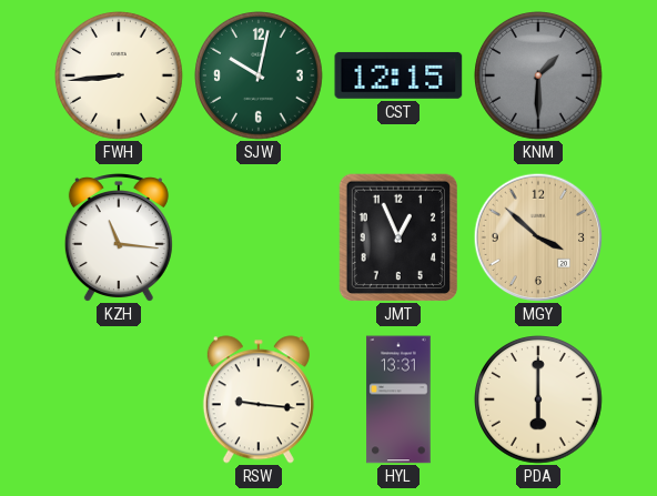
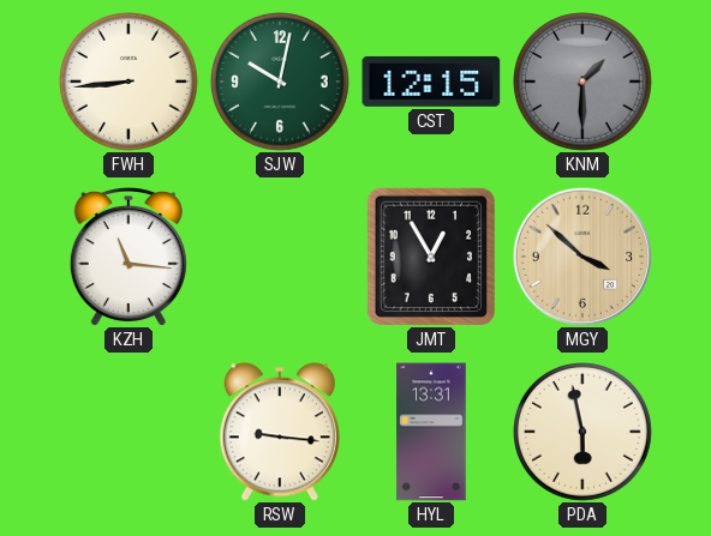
JMT: 12:56 -> 12:55 (431, 257)
PDA: 6:00 -> 5:58 (584, 433)
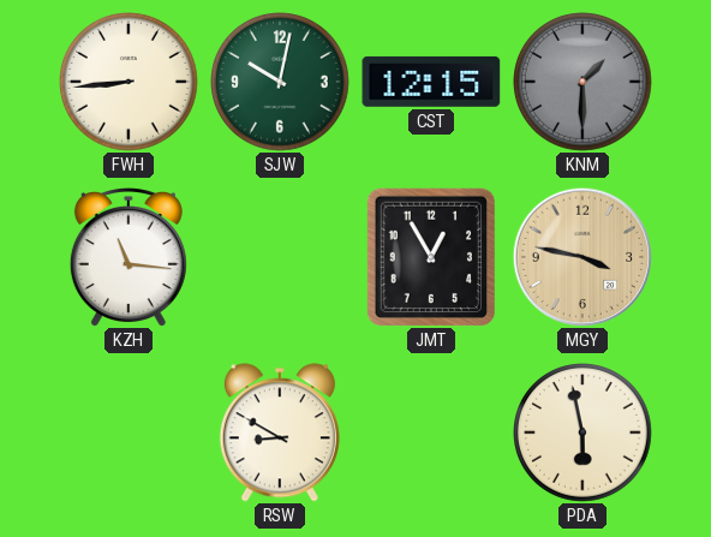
MGY: 3:52 -> 3:47 (582, 257)
RSW: 9:16 -> 8:50 (280, 432)
HYL: 13:31 -> none (431, 432)
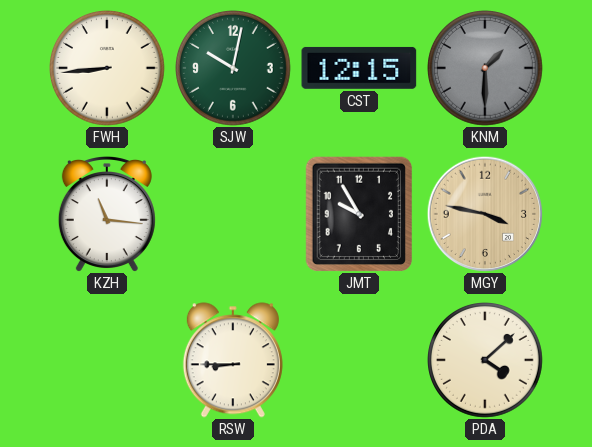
JMT: 12:55 -> 9:55 (359, 214)
RSW: 8:50 -> 8:45 (233, 360)
PDA: 5:58 -> 4:08 (486, 361)
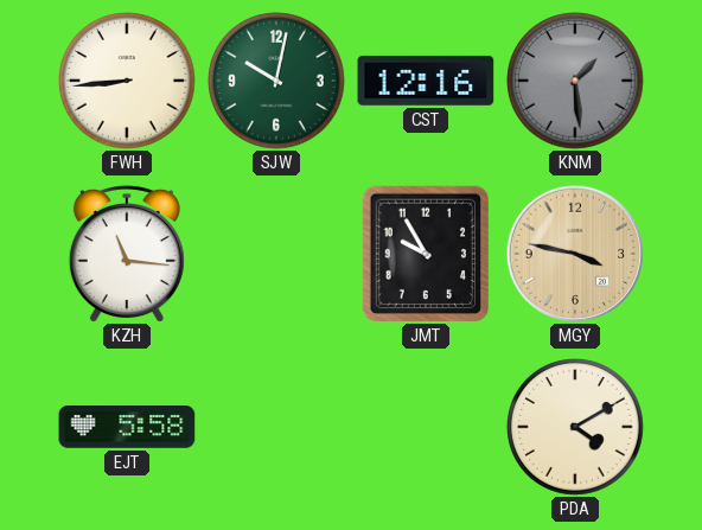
CST: 12:15 -> 12:16 (426, 81)
KNM: 1:30 -> 1:29 (576, 82)
EJT: none -> 5:58 (127, 428)
RSW: 8:45 -> none (233, 360)
PDA: 4:08 -> 4:10 (576, 428)
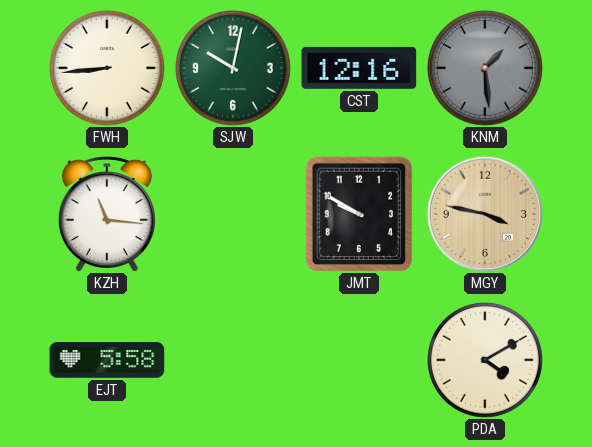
JMT: 9:55 -> 9:50 (359, 214)
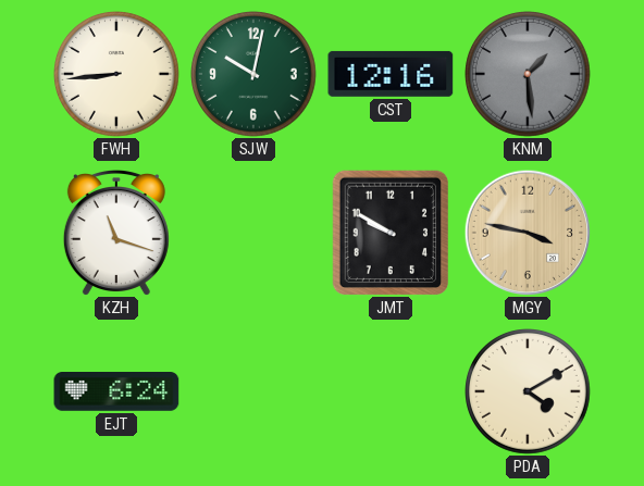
KZH: 11:16 -> 11:18 (116, 233)
EJT: 5:58 -> 6:24 (116, 392)
